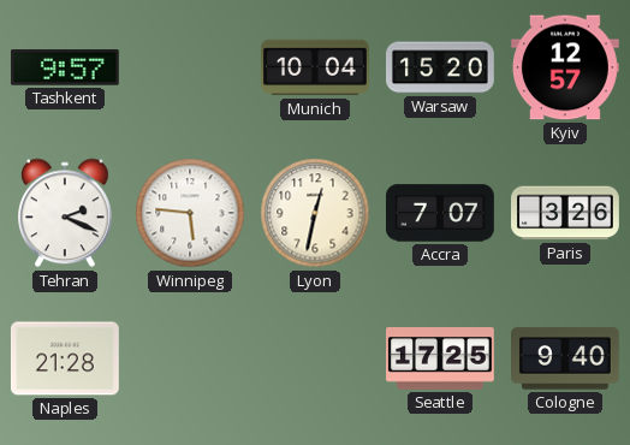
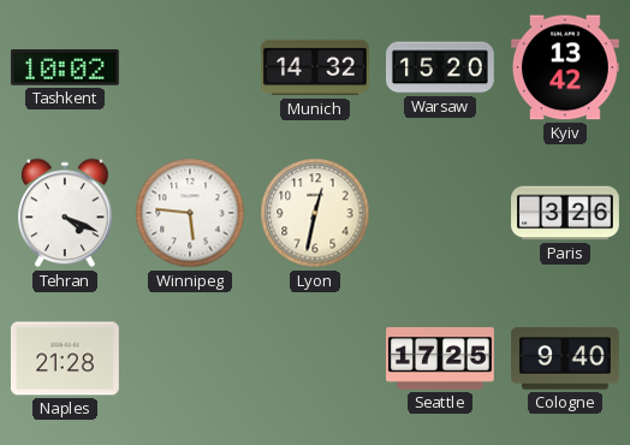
Tashkent: 9:57 -> 10:02 (65, 69)
Munich: 10:04 -> 14:32 (316, 67)
Kyiv: 12:57 -> 13:42 (566, 67)
Tehran: 2:19 -> 4:19 (66, 213)
Accra: 7:07 -> none (440, 213)
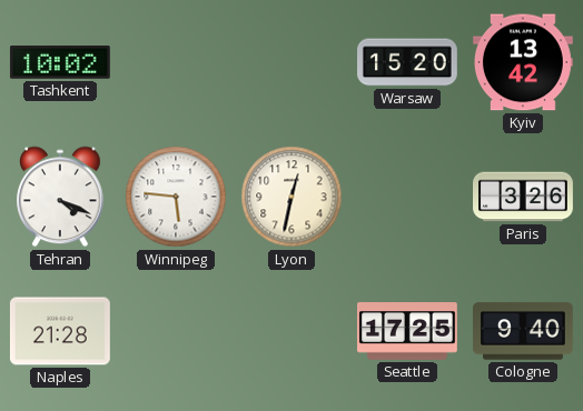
Munich: 14:32 -> none (316, 67)
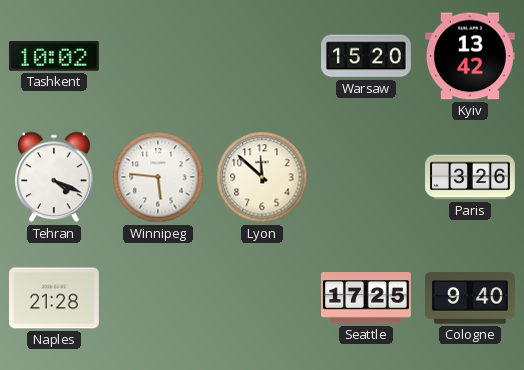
Lyon: 12:32 -> 11:52 (262, 177)
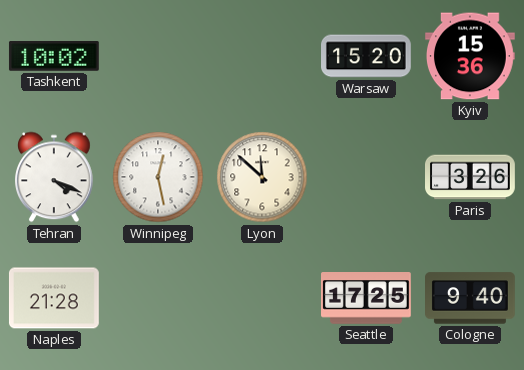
Kyiv: 13:42 -> 15:36 (471, 56)
Winnipeg: 5:46 -> 12:28 (158, 177)
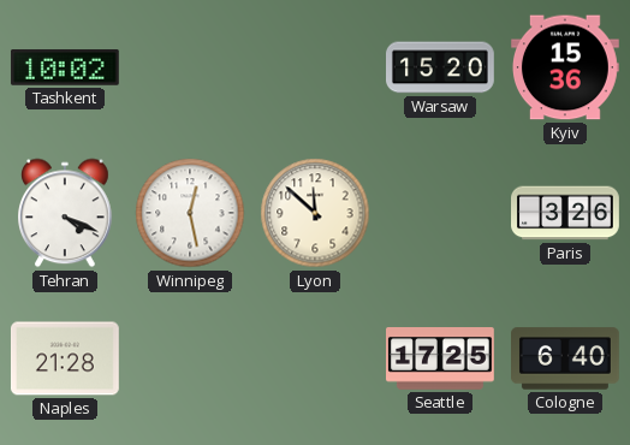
Cologne: 9:40 -> 6:40 (566, 358)
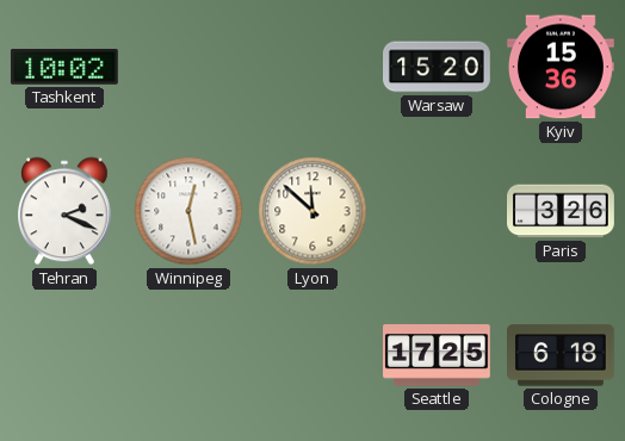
Tehran: 4:19 -> 2:19 (66, 211)
Naples: 21:28 -> none (65, 358)
Cologne: 6:40 -> 6:18 (562, 355)
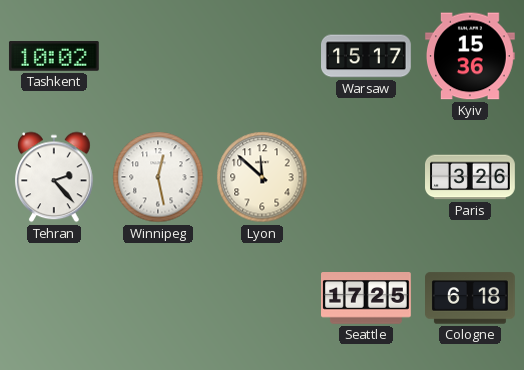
Warsaw: 15:20 -> 15:17 (367, 56)
Tehran: 2:19 -> 2:23 (55, 177)
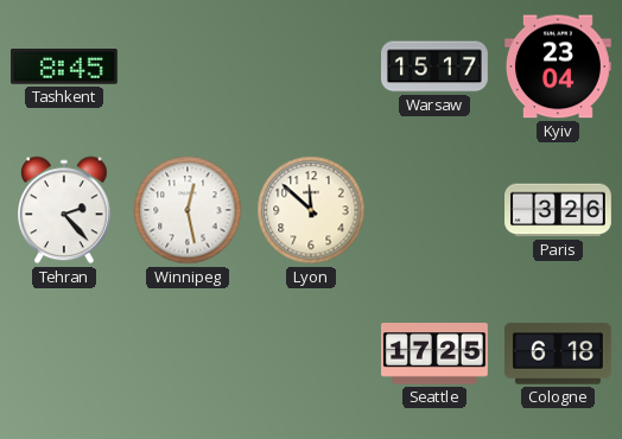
Tashkent: 10:02 -> 8:45 (64, 68)
Kyiv: 15:36 -> 23:04 (559, 66)
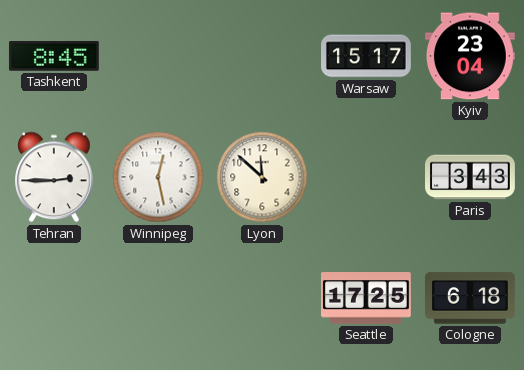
Tehran: 2:23 -> 2:45 (55, 177)
Paris: 3:26 -> 3:43 (471, 177)
